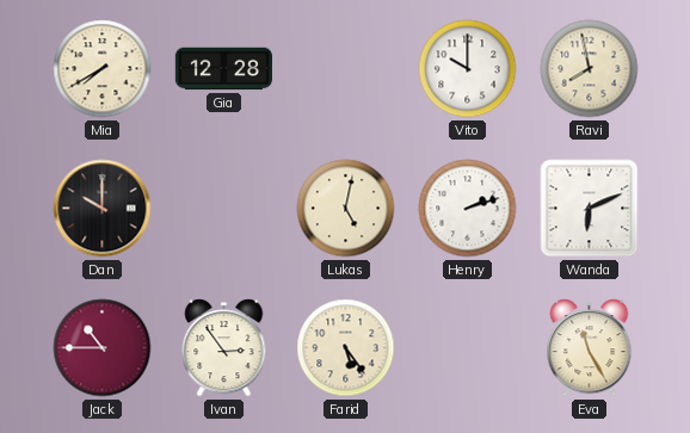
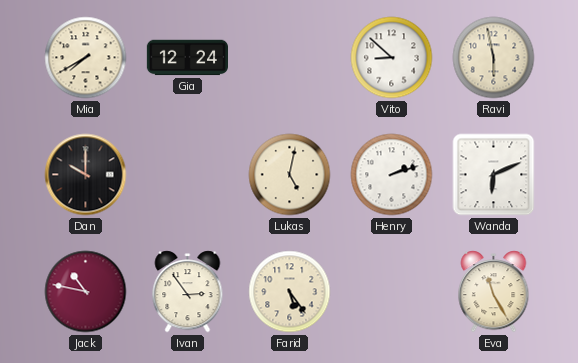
Gia: 12:28 -> 12:24 (187, 58)
Vito: 10:00 -> 8:52 (392, 58)
Ravi: 7:58 -> 5:58 (494, 58)
Jack: 10:45 -> 10:47 (86, 292)
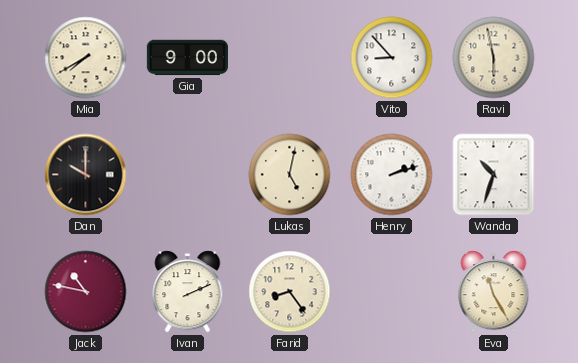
Gia: 12:24 -> 9:00 (187, 58)
Vito: 8:52 -> 8:53 (392, 58)
Wanda: 6:11 -> 10:33 (494, 175)
Ivan: 2:54 -> 2:11 (188, 292)
Farid: 5:24 -> 8:24 (290, 292)
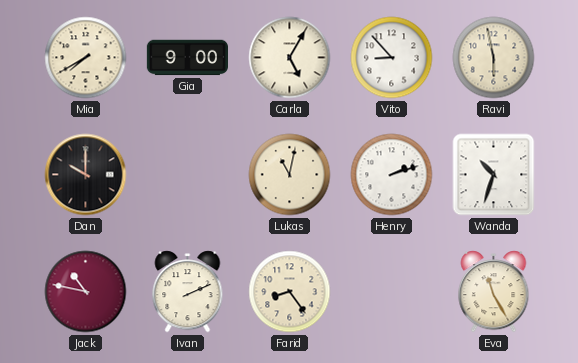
Carla: none -> 5:05 (290, 58)
Lukas: 5:02 -> 11:02 (290, 175)
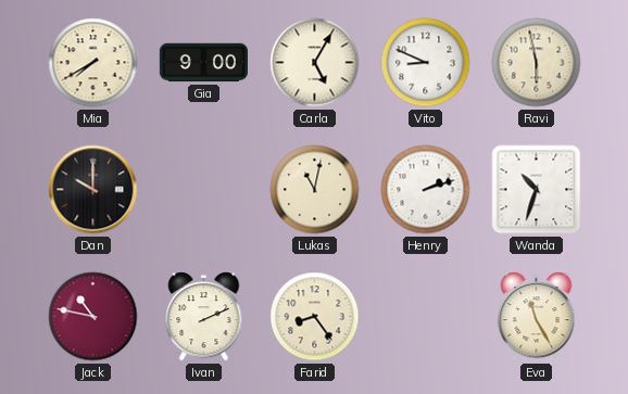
Vito: 8:53 -> 8:49 (426, 63)
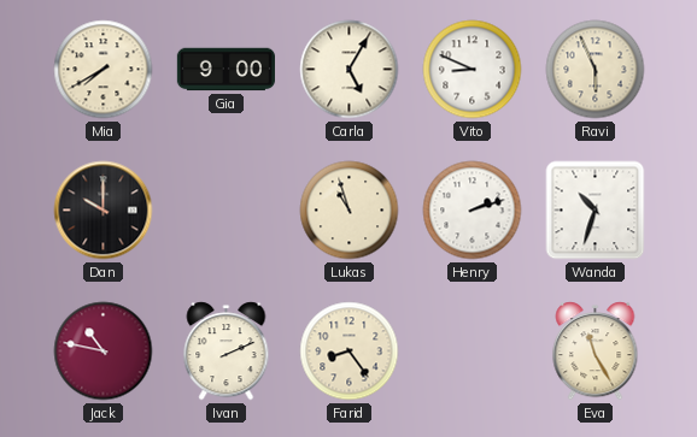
Ravi: 5:58 -> 5:56 (596, 70)
Lukas: 11:02 -> 10:57 (350, 211)
